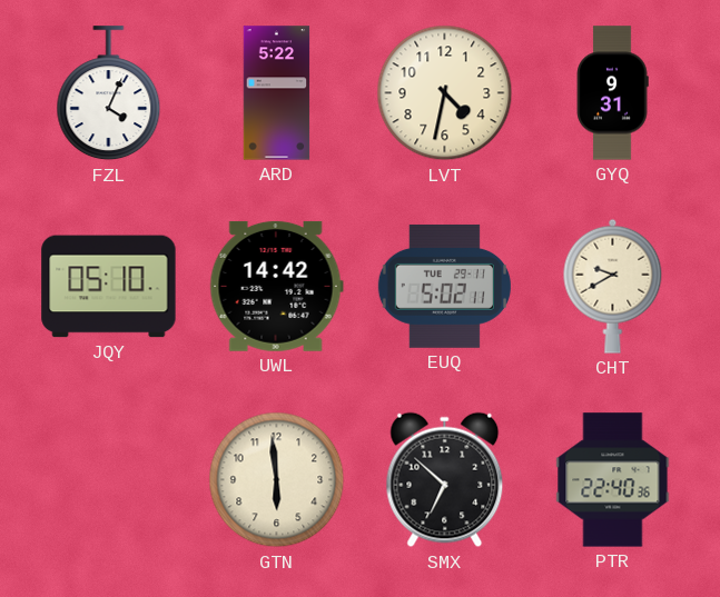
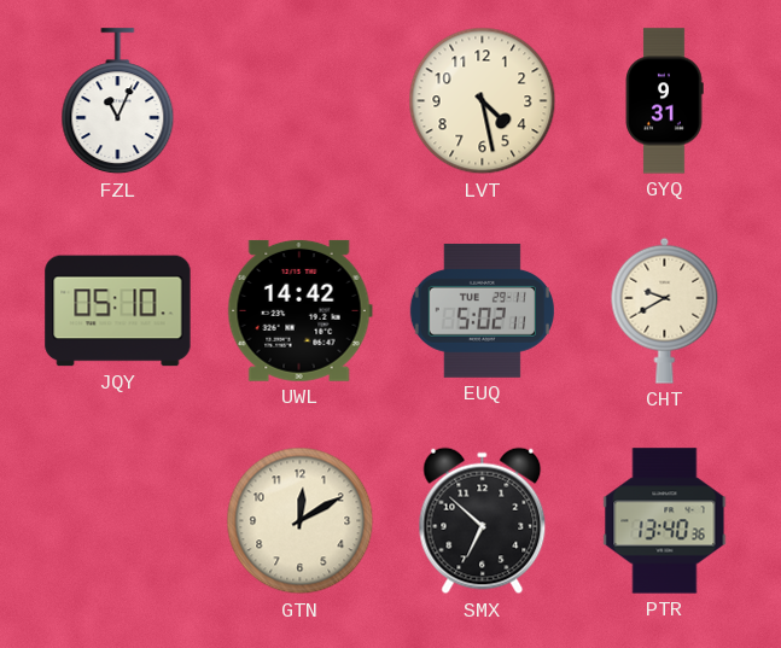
FZL: 4:04 -> 11:04 (118, 101)
ARD: 5:22 -> none (277, 93)
LVT: 4:32 -> 4:28 (483, 101)
GTN: 5:59 -> 12:10 (301, 521)
PTR: 22:40 -> 13:40 (665, 521)
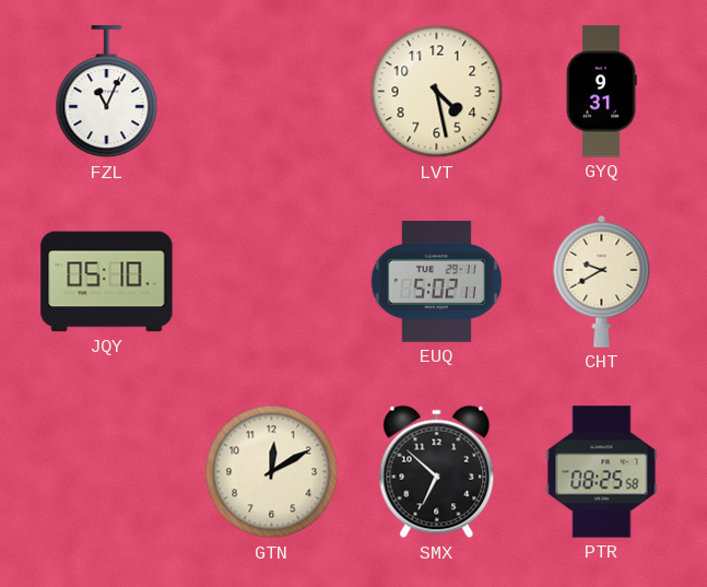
UWL: 14:42 -> none (299, 310)
PTR: 13:40 -> 08:25 (602, 472)
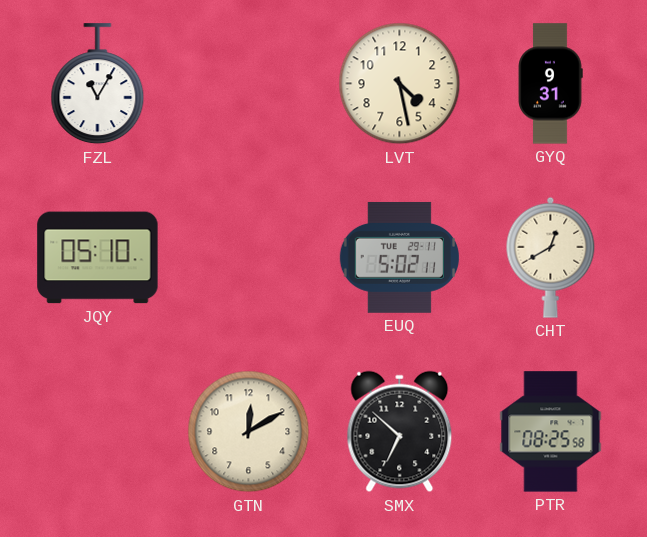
FZL: 11:04 -> 11:05 (98, 84)
CHT: 9:40 -> 12:40 (551, 257)
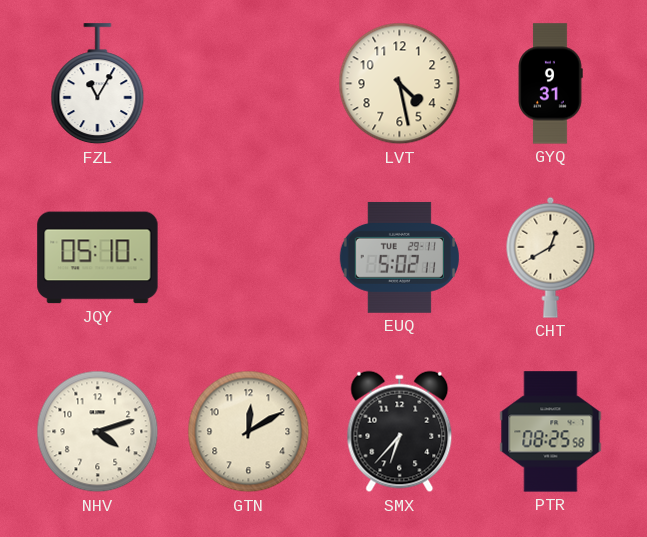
NHV: none -> 4:12 (98, 432)
SMX: 6:52 -> 6:37 (400, 432)
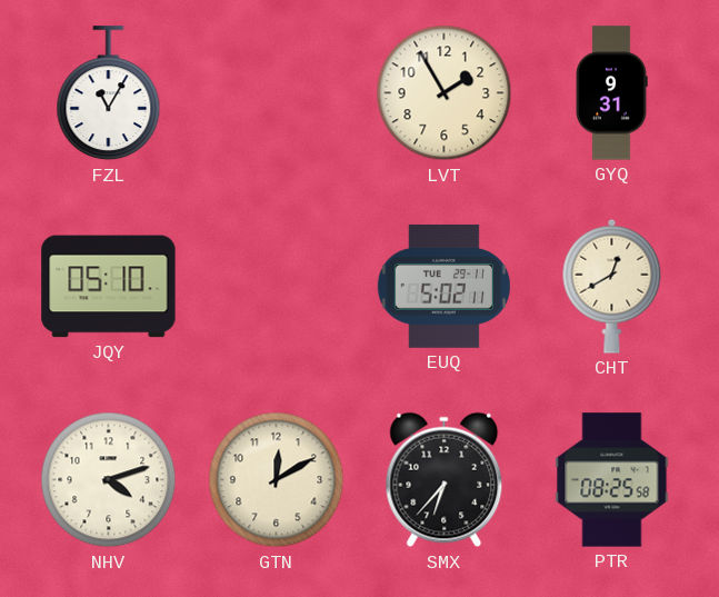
LVT: 4:28 -> 1:55 (445, 93)
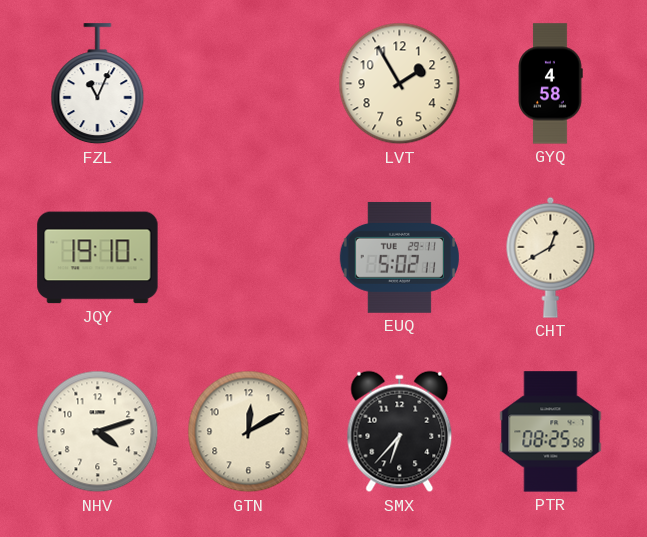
FZL: 11:05 -> 11:04 (98, 84)
GYQ: 9:31 -> 4:58 (550, 84)
JQY: 05:10 -> 19:10 (98, 258)
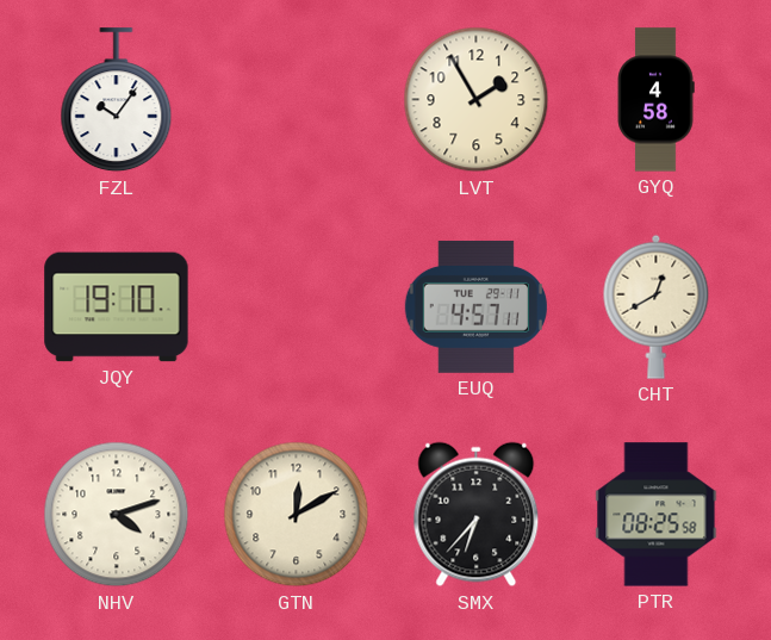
FZL: 11:04 -> 10:06 (117, 100)
EUQ: 5:02 -> 4:57 (475, 306)
